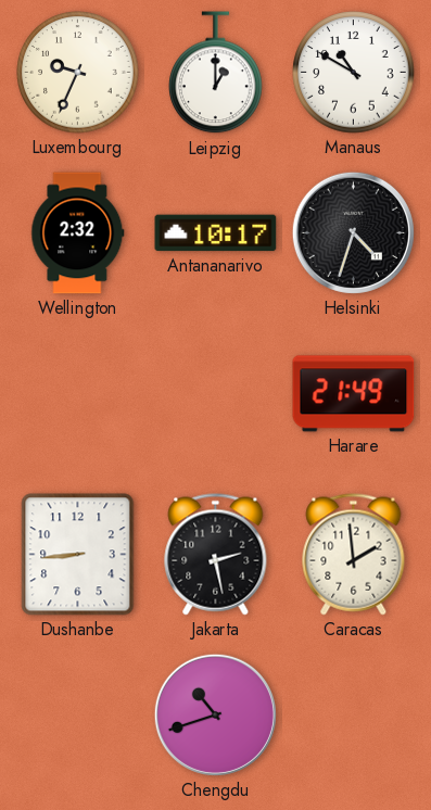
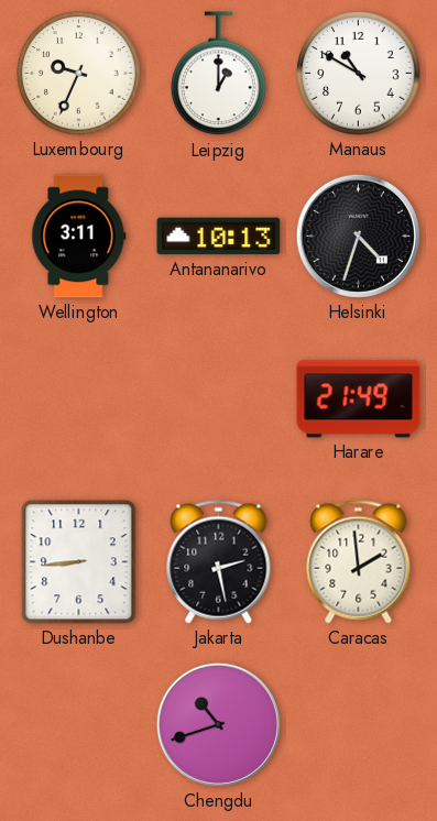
Wellington: 2:32 -> 3:11 (79, 237)
Antananarivo: 10:17 -> 10:13 (219, 237)
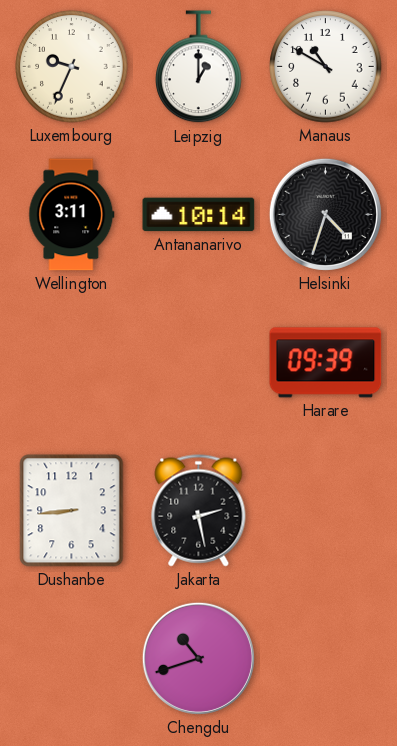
Antananarivo: 10:13 -> 10:14 (199, 215)
Harare: 21:49 -> 09:39 (326, 363)
Caracas: 1:59 -> none (359, 562)
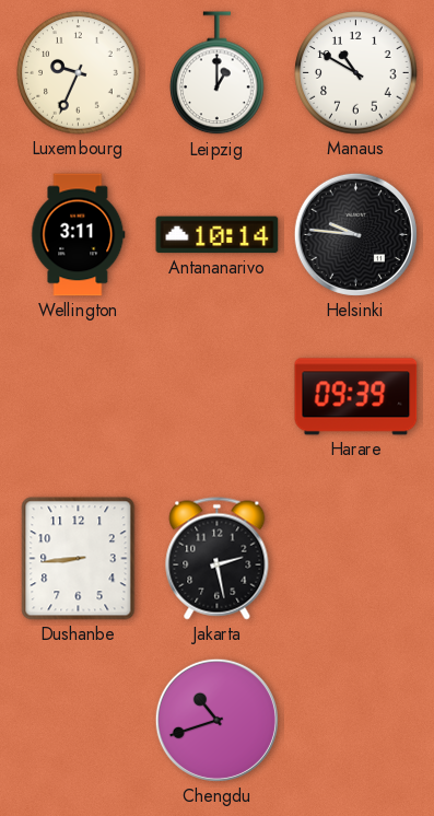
Helsinki: 4:33 -> 9:46 (355, 234)
